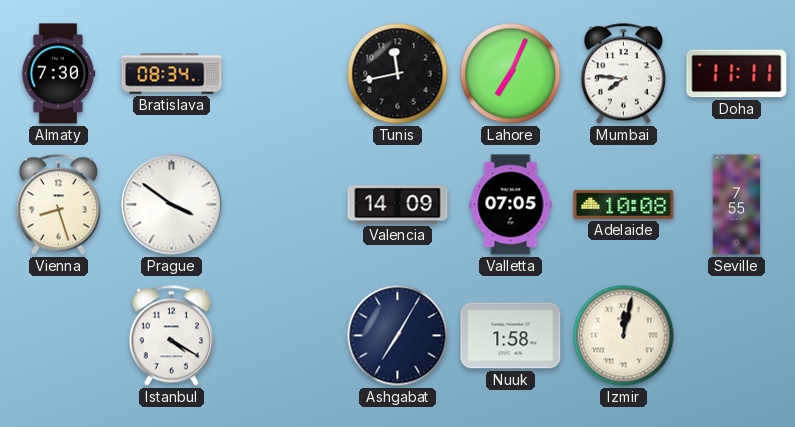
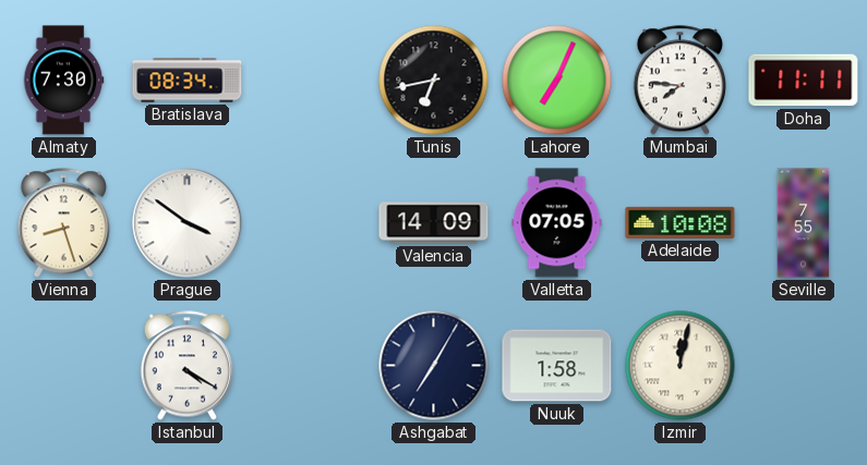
Tunis: 11:43 -> 6:43 (434, 81)
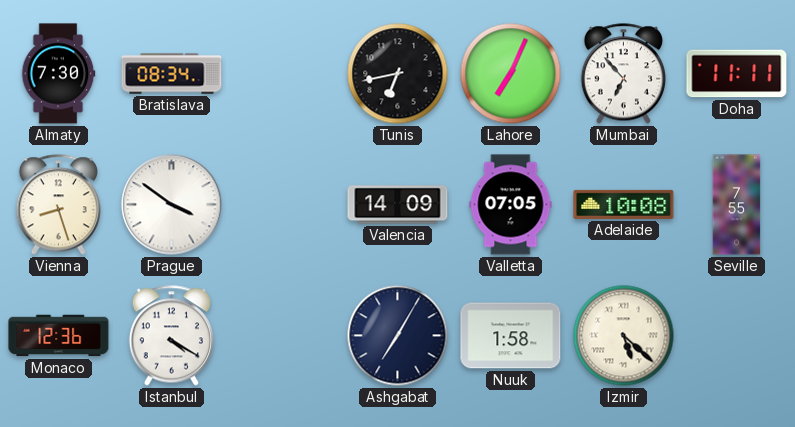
Mumbai: 7:46 -> 6:53 (623, 74)
Monaco: none -> 12:36 (59, 336)
Izmir: 12:02 -> 5:22 (624, 336)
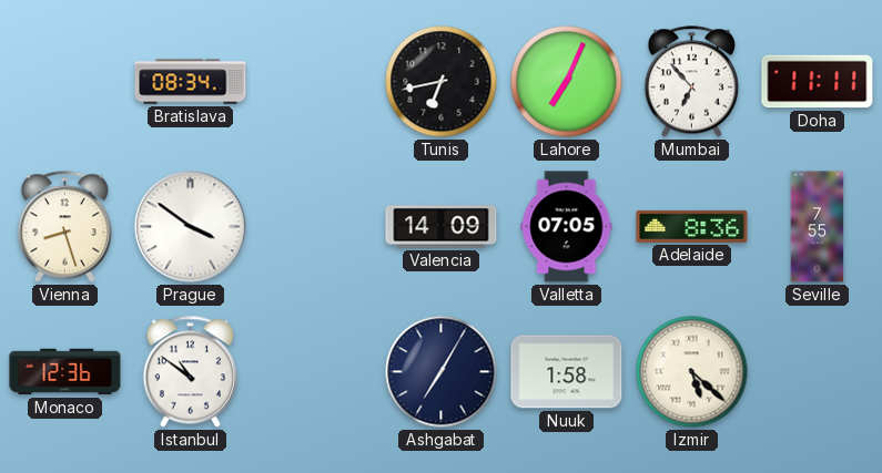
Almaty: 7:30 -> none (58, 74)
Adelaide: 10:08 -> 8:36 (692, 226)
Istanbul: 4:20 -> 10:51 (190, 372)
